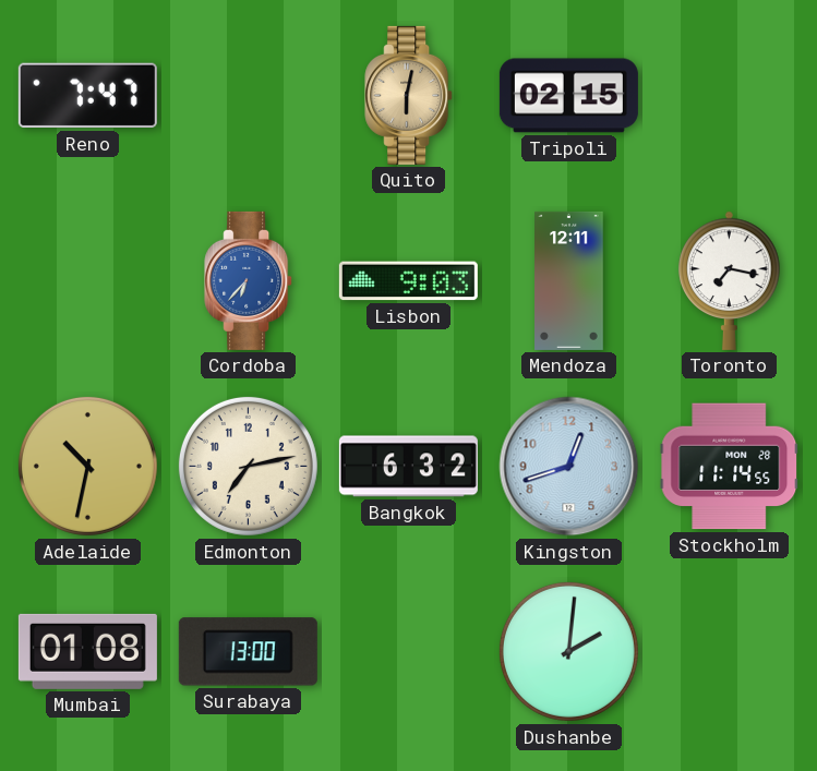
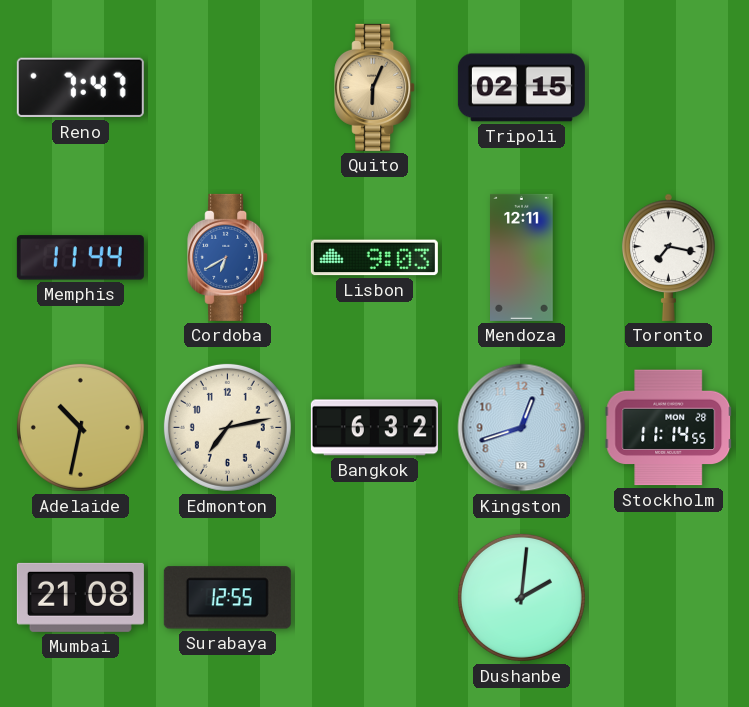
Quito: 6:02 -> 6:04 (375, 87)
Memphis: none -> 11:44 (80, 258)
Cordoba: 6:37 -> 6:40 (228, 257)
Mumbai: 01:08 -> 21:08 (80, 597)
Surabaya: 13:00 -> 12:55 (227, 598)
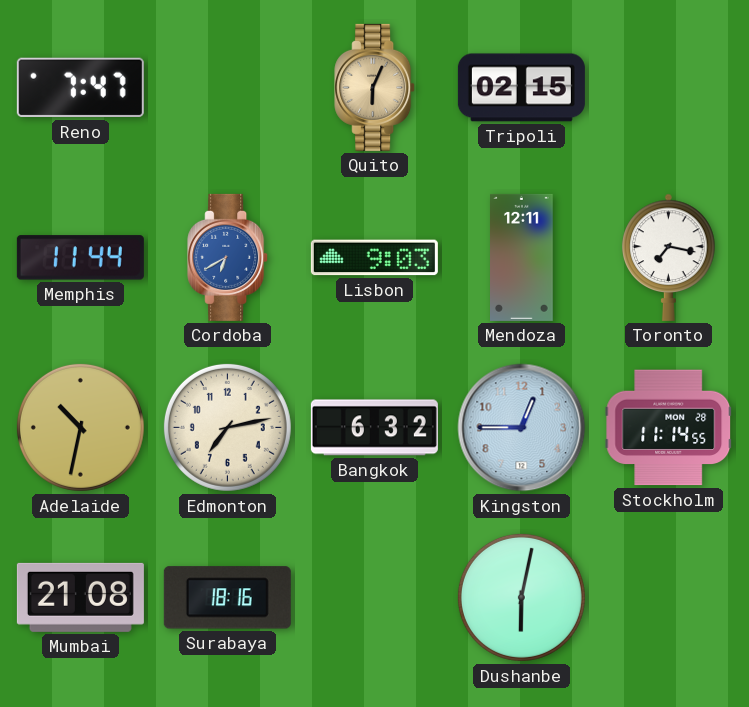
Kingston: 12:42 -> 12:45 (522, 428)
Surabaya: 12:55 -> 18:16 (227, 598)
Dushanbe: 2:01 -> 6:02 (521, 597)
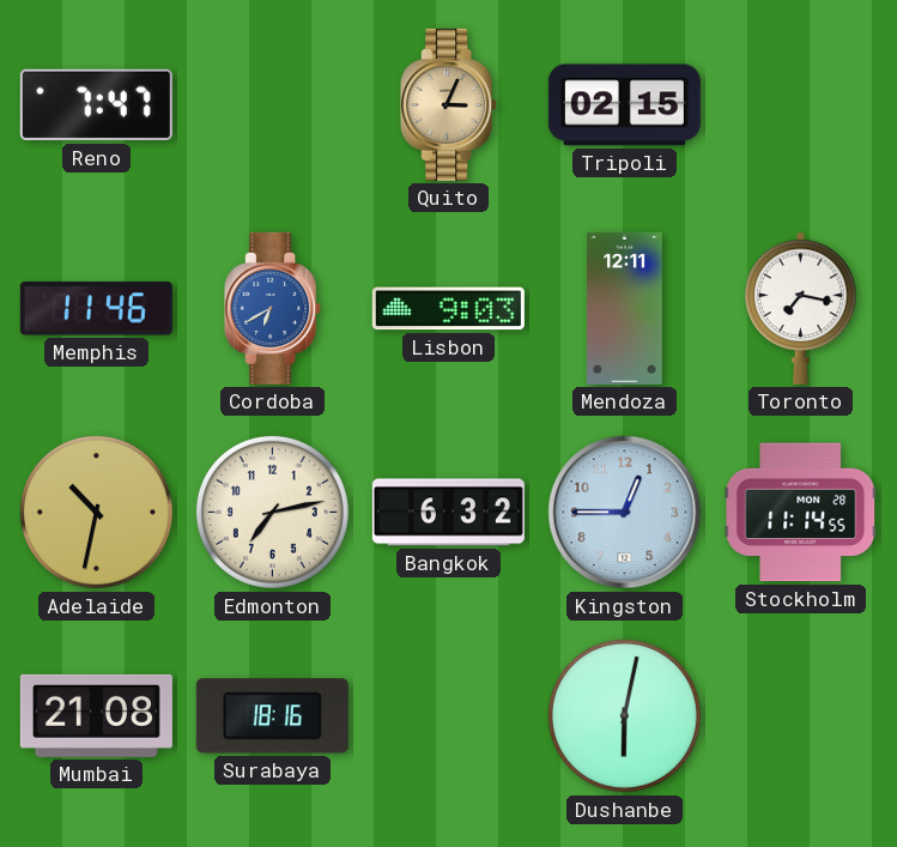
Quito: 6:04 -> 3:04 (449, 104)
Memphis: 11:44 -> 11:46 (96, 309)
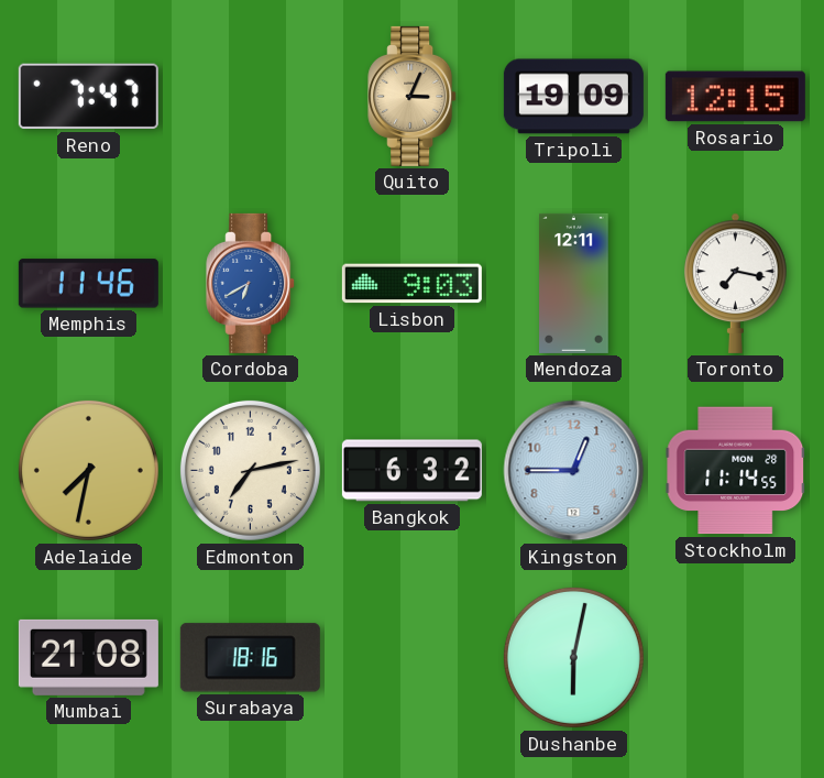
Tripoli: 02:15 -> 19:09 (573, 97)
Rosario: none -> 12:15 (735, 97)
Adelaide: 10:32 -> 7:32 (88, 470)
